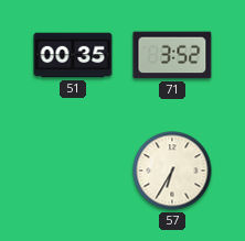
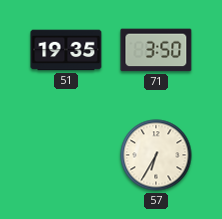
51: 00:35 -> 19:35 (66, 50)
71: 3:52 -> 3:50 (156, 50)
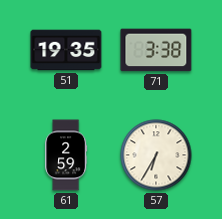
71: 3:50 -> 3:38 (156, 50)
61: none -> 2:59 (66, 155)
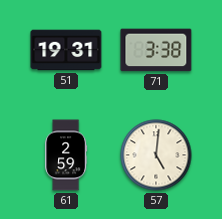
51: 19:35 -> 19:31 (66, 50)
57: 6:35 -> 5:01 (156, 155)
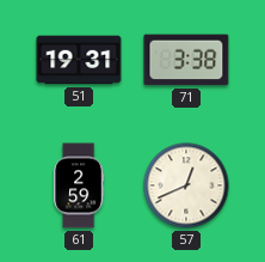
57: 5:01 -> 12:41 (186, 185)
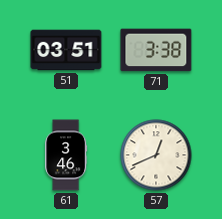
51: 19:31 -> 03:51 (66, 50)
61: 2:59 -> 3:46 (66, 155)
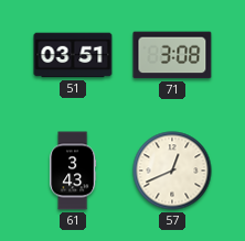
71: 3:38 -> 3:08 (172, 55)
61: 3:46 -> 3:43 (73, 171)
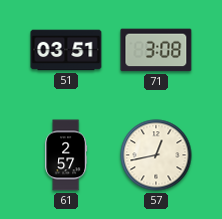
61: 3:43 -> 2:57 (66, 155)
57: 12:41 -> 12:43 (156, 155)
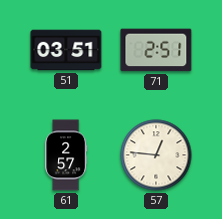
71: 3:08 -> 2:51 (156, 50)
57: 12:43 -> 12:46 (156, 155)
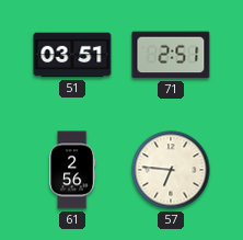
61: 2:57 -> 2:56 (72, 170)
57: 12:46 -> 6:46 (171, 170)
